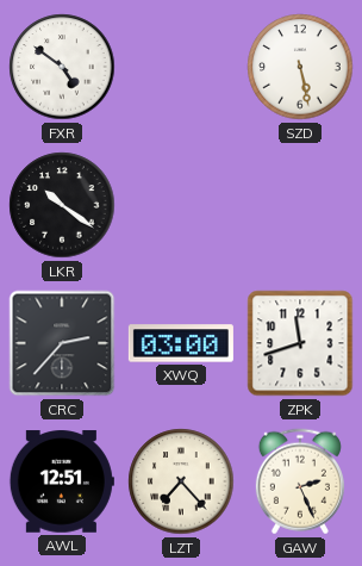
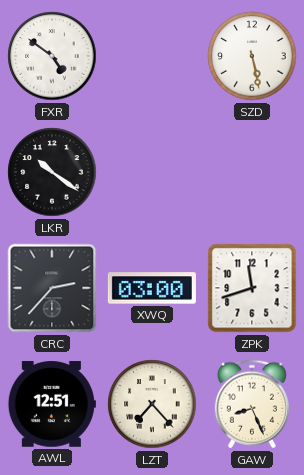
GAW: 2:26 -> 8:26 (252, 404)
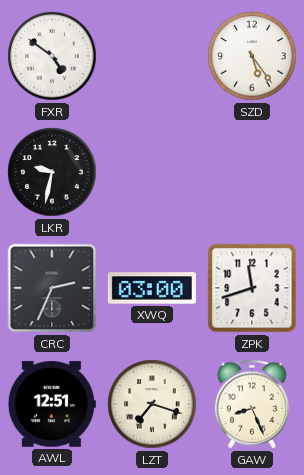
SZD: 5:28 -> 5:24 (252, 56)
LKR: 10:21 -> 9:32 (52, 172)
CRC: 2:37 -> 2:34 (52, 288)
LZT: 7:23 -> 7:18 (152, 404)
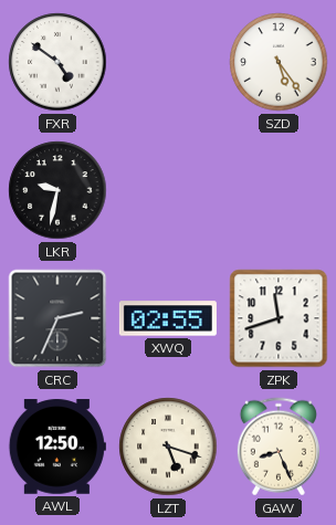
XWQ: 03:00 -> 02:55 (168, 318)
AWL: 12:51 -> 12:50 (57, 447)
LZT: 7:18 -> 5:18 (168, 447)
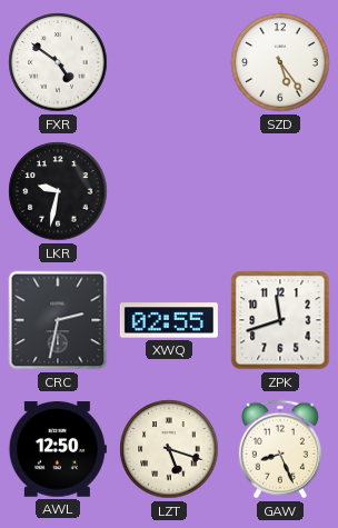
CRC: 2:34 -> 2:32 (58, 320)
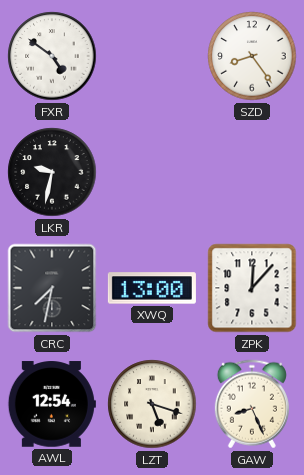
SZD: 5:24 -> 8:24 (252, 56)
CRC: 2:32 -> 7:32 (52, 288)
XWQ: 02:55 -> 13:00 (152, 288)
ZPK: 11:42 -> 12:07 (252, 288)
AWL: 12:50 -> 12:54 (52, 404)
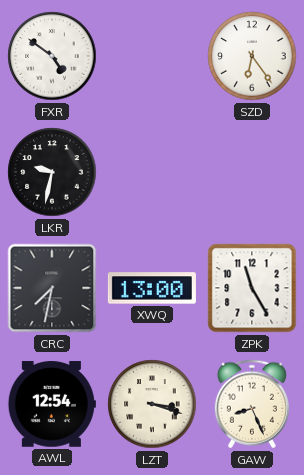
SZD: 8:24 -> 6:24 (252, 56)
ZPK: 12:07 -> 11:25 (252, 288)
LZT: 5:18 -> 3:18 (152, 404)
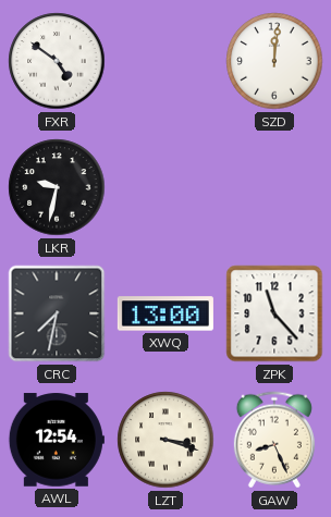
SZD: 6:24 -> 12:01 (274, 61)
ZPK: 11:25 -> 11:23 (274, 313)
